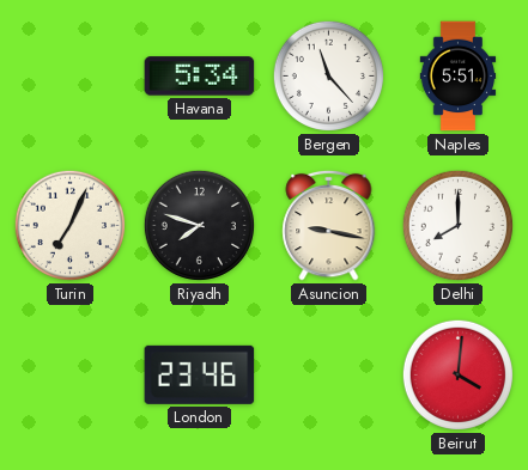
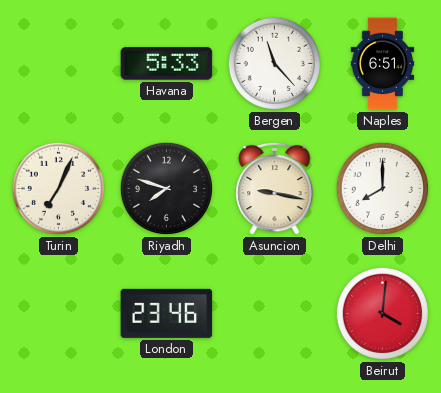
Havana: 5:34 -> 5:33 (167, 64)
Naples: 5:51 -> 6:51 (383, 64)
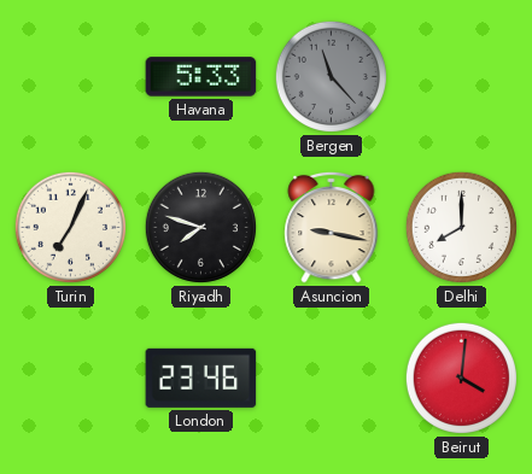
Bergen dial: white -> grey (331, 76)
Naples: 6:51 -> none (383, 64)
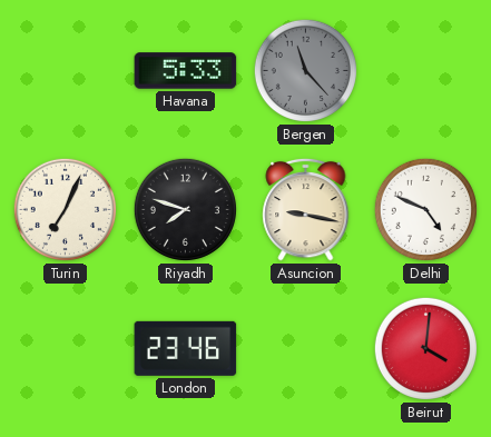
Delhi: 8:00 -> 4:49 (425, 209)
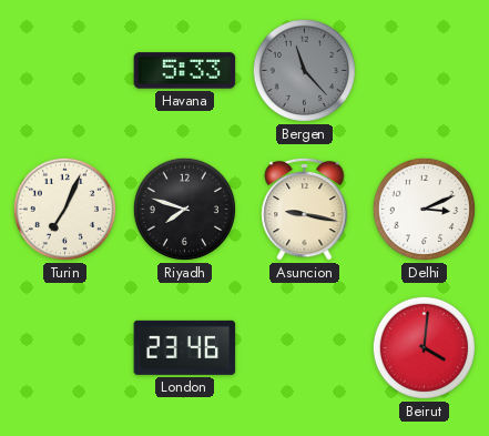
Delhi: 4:49 -> 3:11 (424, 209)
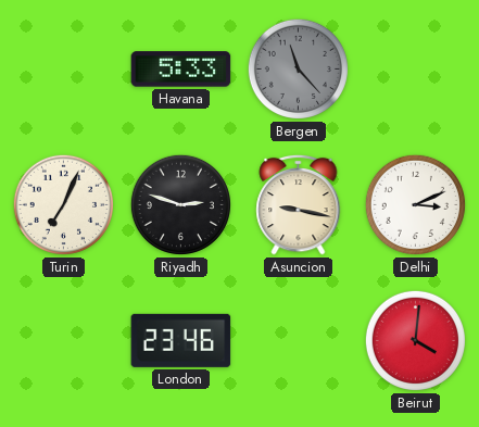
Riyadh: 7:48 -> 2:48 (180, 204)
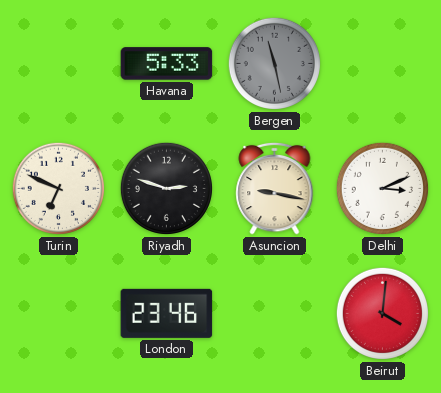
Bergen: 11:23 -> 11:28 (274, 63)
Turin: 7:04 -> 6:49 (58, 188)
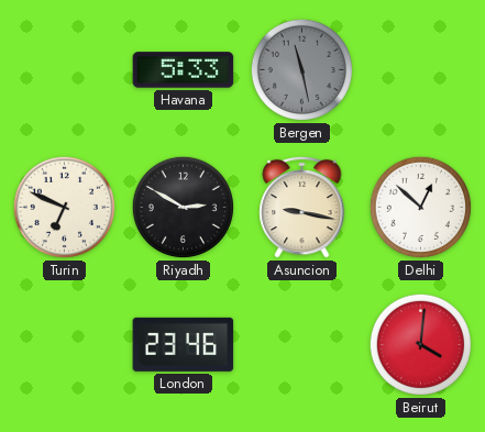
Riyadh: 2:48 -> 2:50 (183, 207)
Delhi: 3:11 -> 12:52 (420, 207)
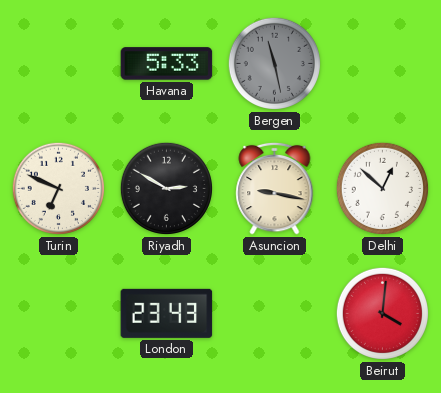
London: 23:46 -> 23:43 (167, 313)
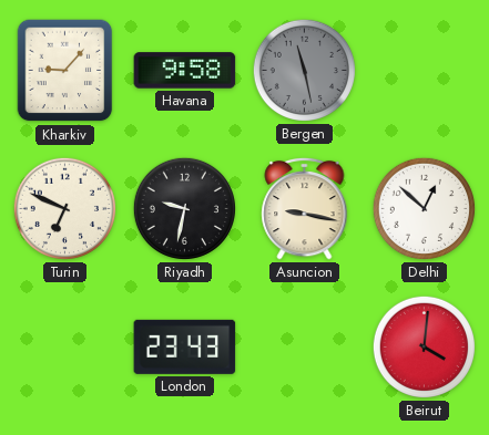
Kharkiv: none -> 9:07 (65, 71)
Havana: 5:33 -> 9:58 (185, 71)
Riyadh: 2:50 -> 9:32 (184, 208)
